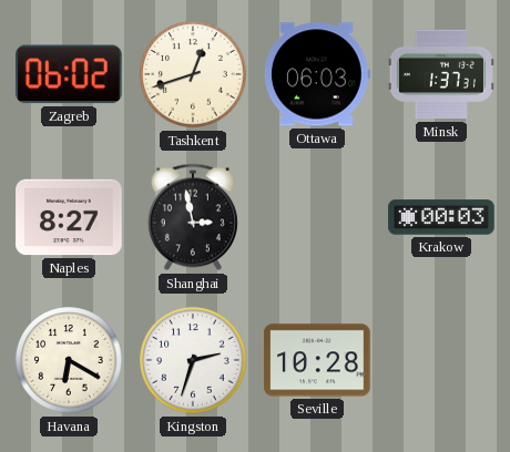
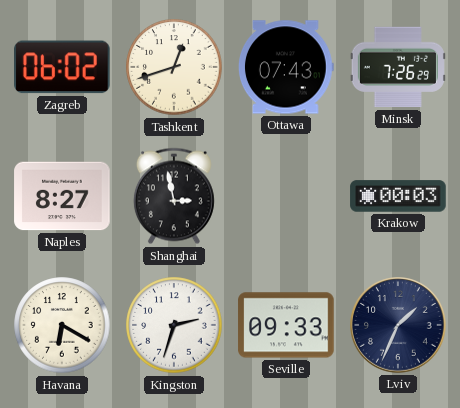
Ottawa: 06:03 -> 07:43 (286, 67)
Minsk: 1:37 -> 7:26 (398, 67)
Seville: 10:28 -> 09:33 (286, 325)
Lviv: none -> 1:34 (399, 326)
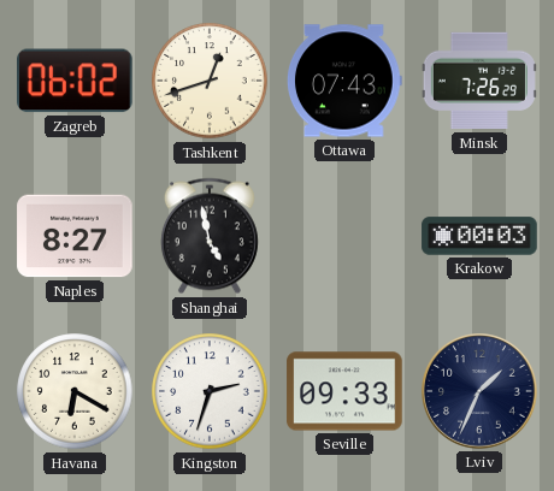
Shanghai: 2:58 -> 4:58 (210, 236)
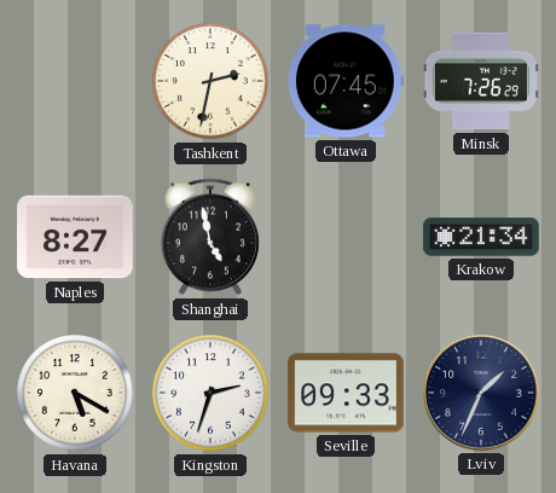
Zagreb: 06:02 -> none (76, 81)
Tashkent: 12:42 -> 2:32 (210, 81)
Ottawa: 07:43 -> 07:45 (346, 81)
Krakow: 00:03 -> 21:34 (481, 237)
Havana: 6:20 -> 5:20 (75, 393)
